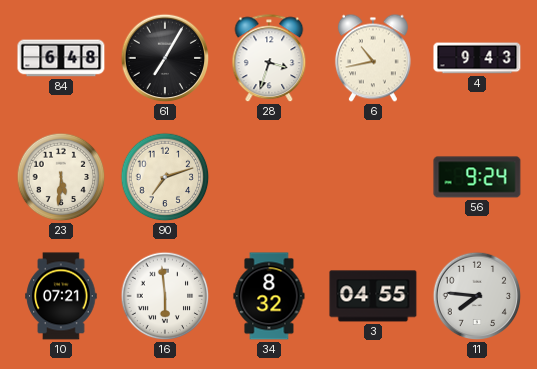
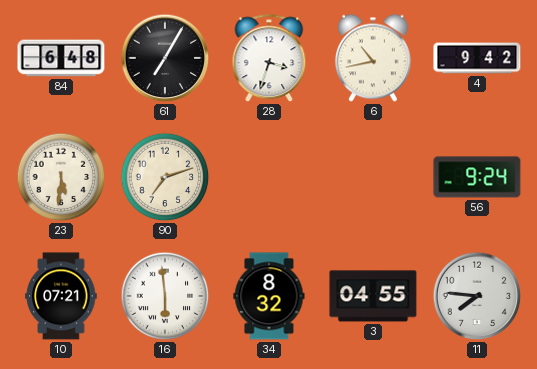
4: 9:43 -> 9:42 (477, 58)
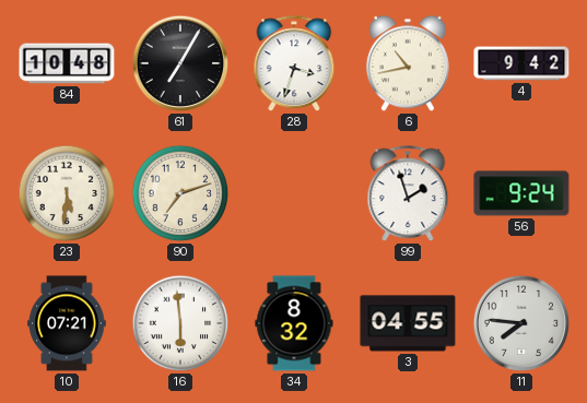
84: 6:48 -> 10:48 (67, 63)
99: none -> 1:57 (408, 194)
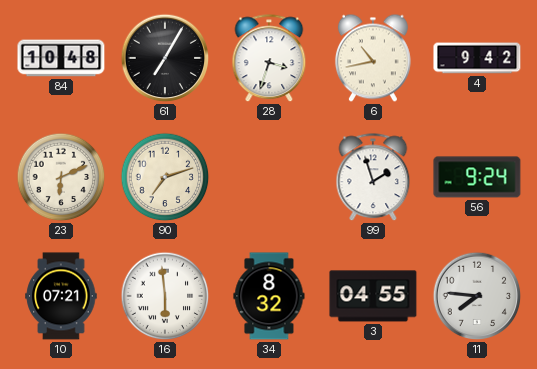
23: 5:31 -> 6:11 (61, 177)
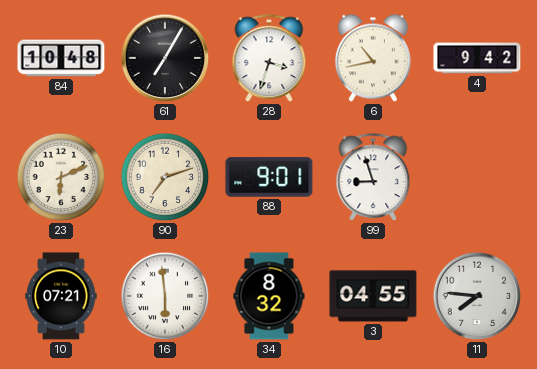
88: none -> 9:01 (269, 177)
99: 1:57 -> 8:57 (373, 178)
56: 9:24 -> none (477, 177)
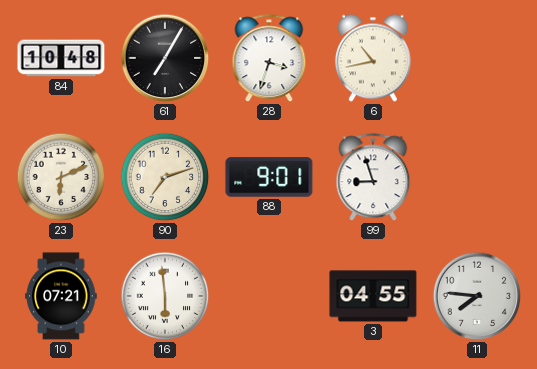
4: 9:42 -> none (477, 58)
34: 8:32 -> none (269, 296)
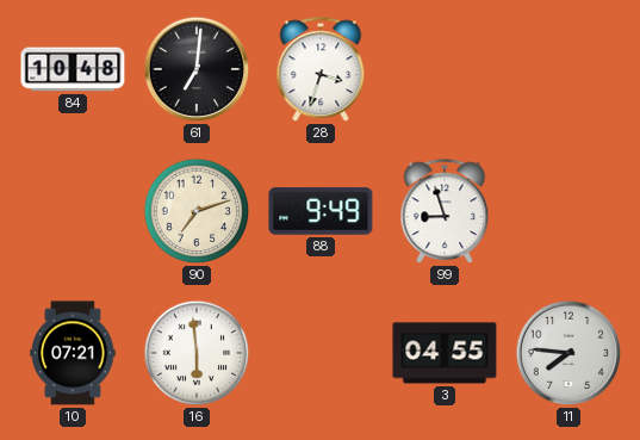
61: 7:05 -> 7:01 (197, 69)
6: 10:43 -> none (373, 58)
23: 6:11 -> none (61, 177)
88: 9:01 -> 9:49 (321, 211)
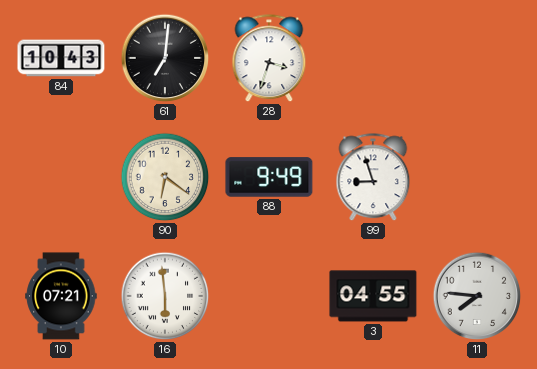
84: 10:48 -> 10:43 (61, 58)
90: 7:12 -> 6:21 (165, 177)
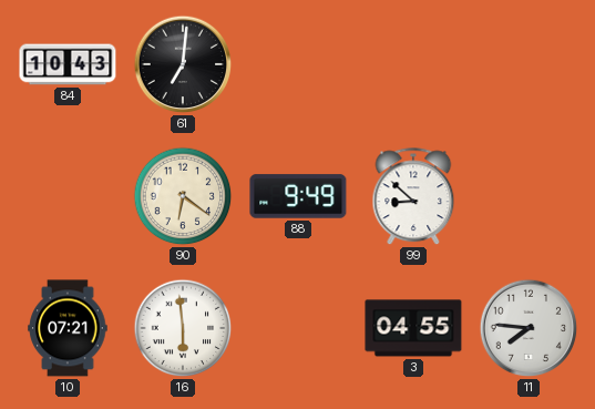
28: 3:33 -> none (269, 59)
99: 8:57 -> 8:52 (413, 197)
